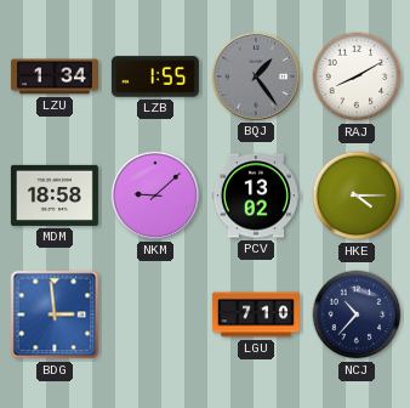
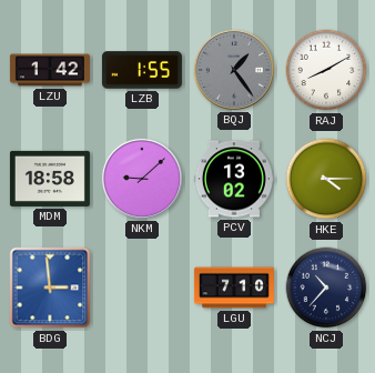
LZU: 1:34 -> 1:42 (50, 70)
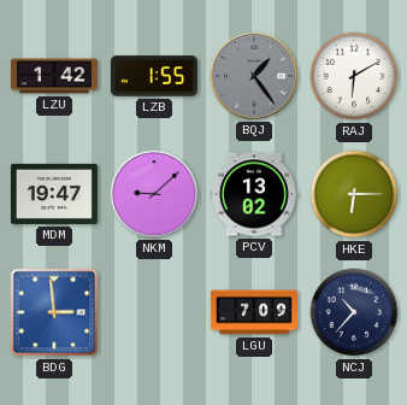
RAJ: 8:10 -> 6:10 (354, 76)
MDM: 18:58 -> 19:47 (54, 194)
HKE: 4:15 -> 6:15 (354, 194)
LGU: 7:10 -> 7:09 (254, 312)
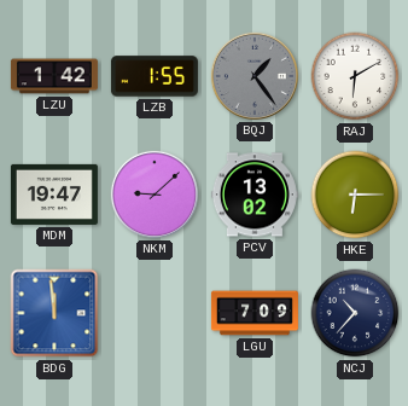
BDG: 2:59 -> 11:59 (54, 313)
